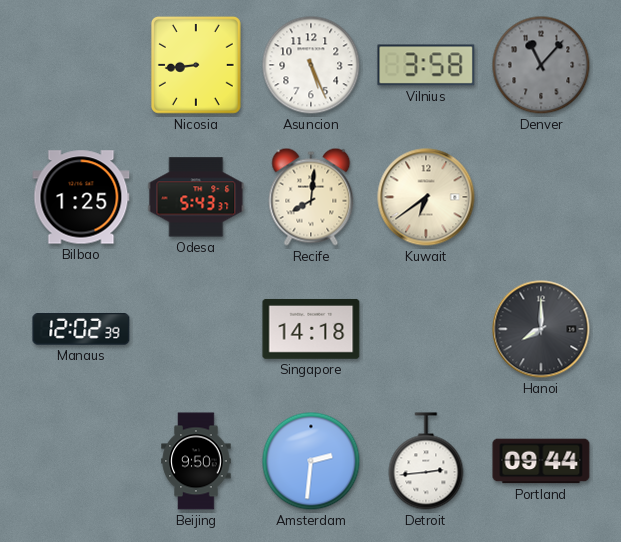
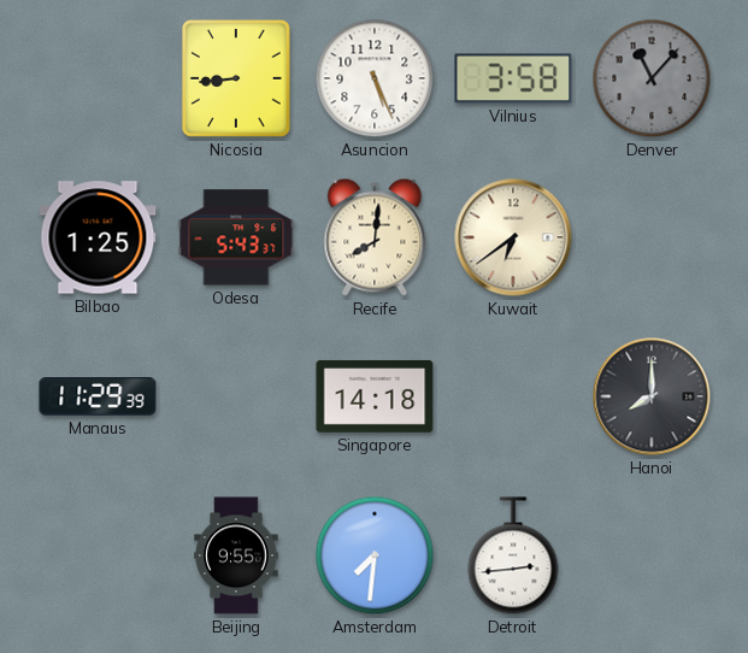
Manaus: 12:02 -> 11:29 (98, 396)
Beijing: 9:50 -> 9:55 (236, 555)
Amsterdam: 2:31 -> 7:31 (375, 555)
Portland: 09:44 -> none (541, 461)
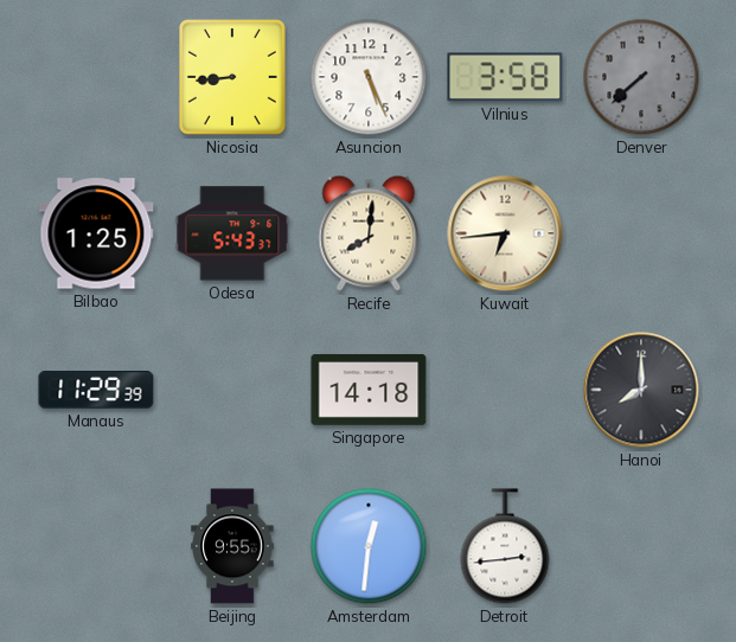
Denver: 11:07 -> 7:38 (641, 77)
Kuwait: 6:39 -> 6:44 (505, 233)
Amsterdam: 7:31 -> 12:31 (369, 546)
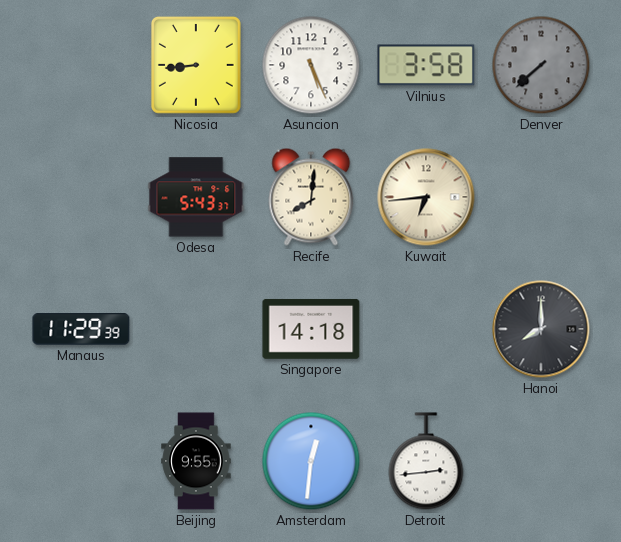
Bilbao: 1:25 -> none (96, 233)
